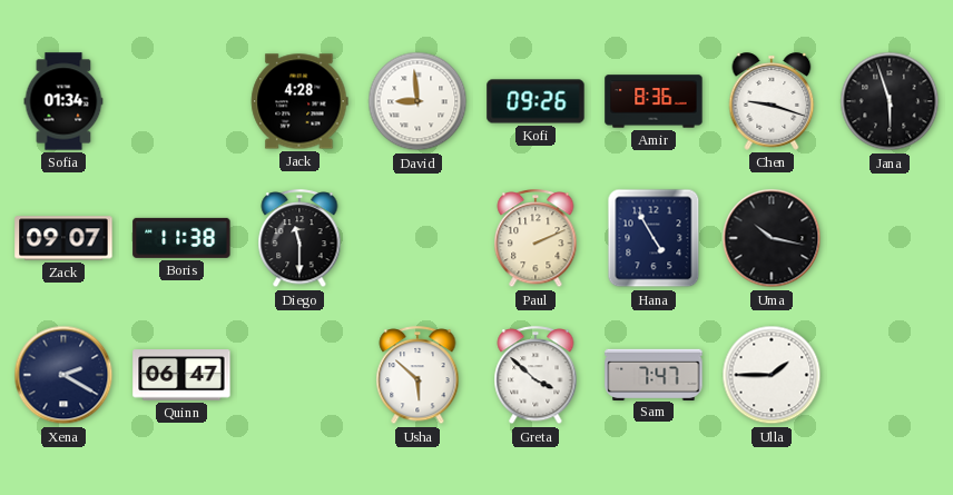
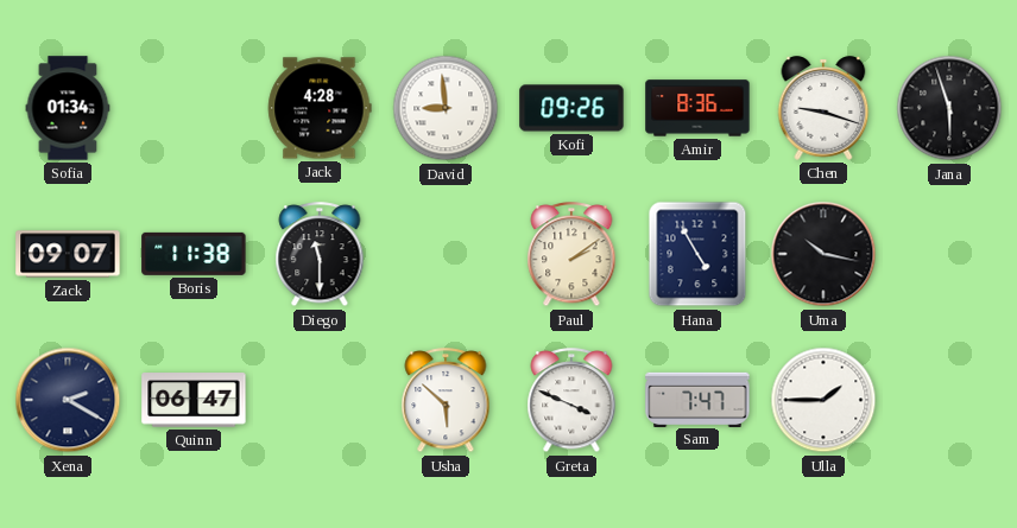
Paul: 2:11 -> 2:09 (571, 255)
Greta: 3:52 -> 3:49 (571, 401)
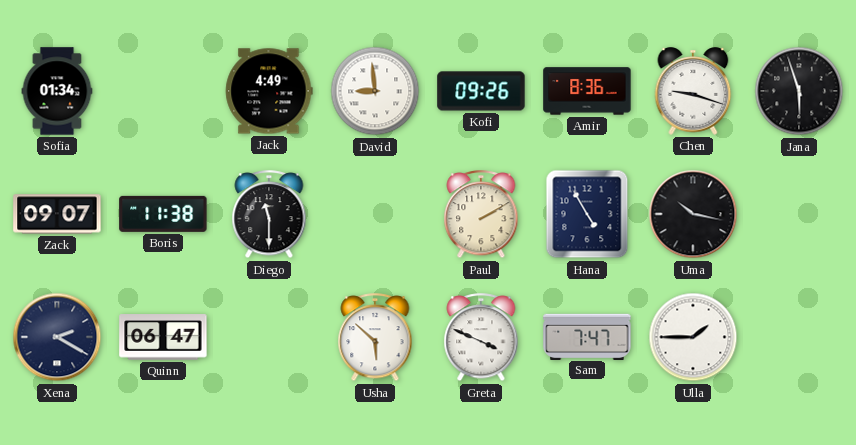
Jack: 4:28 -> 4:49 (269, 91)
Paul: 2:09 -> 2:10 (481, 215)
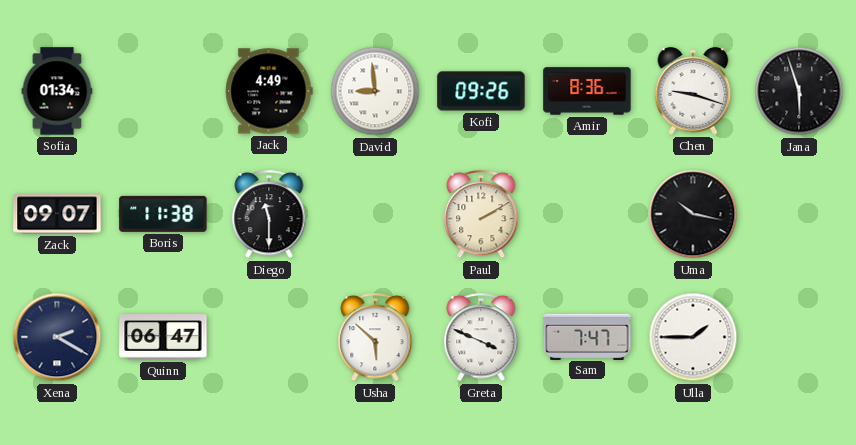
Hana: 4:55 -> none (587, 214)
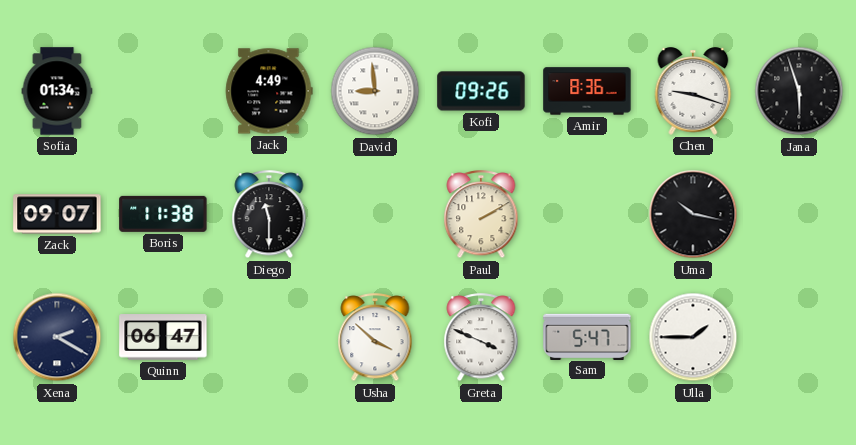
Usha: 5:52 -> 3:52 (375, 338)
Sam: 7:47 -> 5:47 (587, 336)
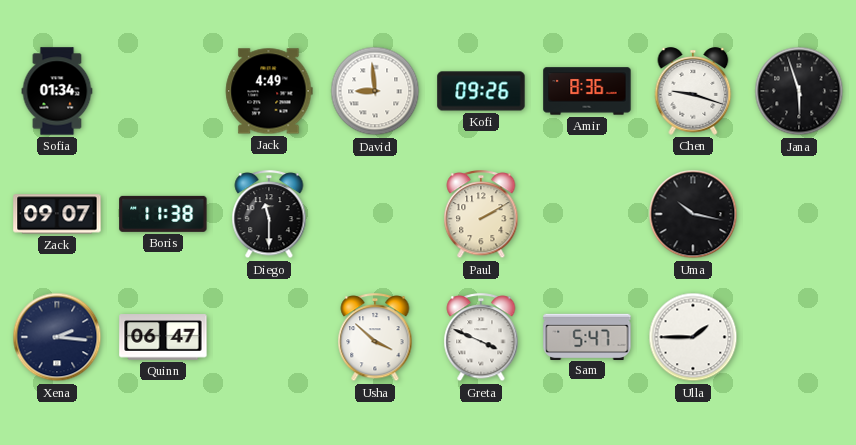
Xena: 2:20 -> 2:16 (57, 337)
